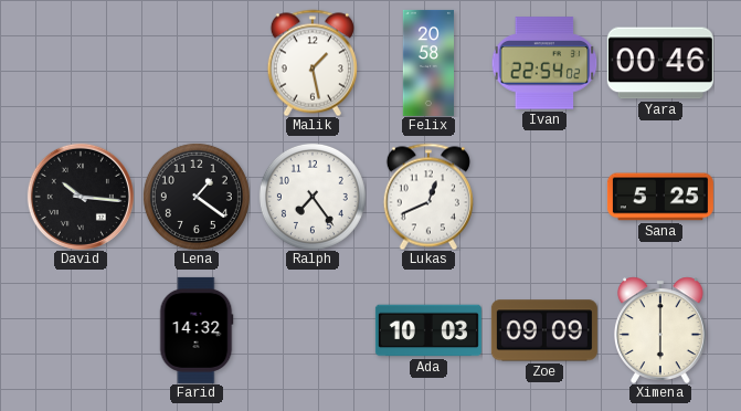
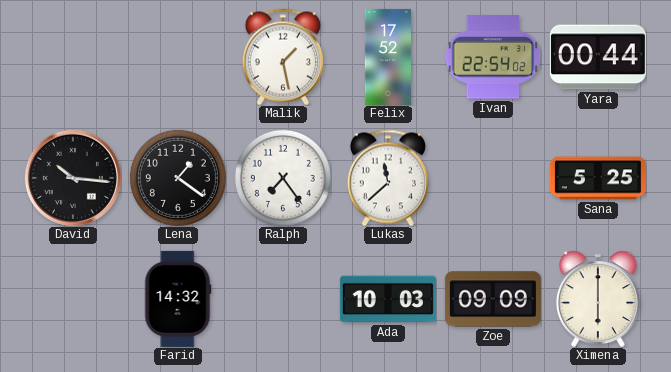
Felix: 20:58 -> 17:52 (387, 57)
Yara: 00:46 -> 00:44 (598, 57)
Lukas: 12:41 -> 11:38 (388, 178)
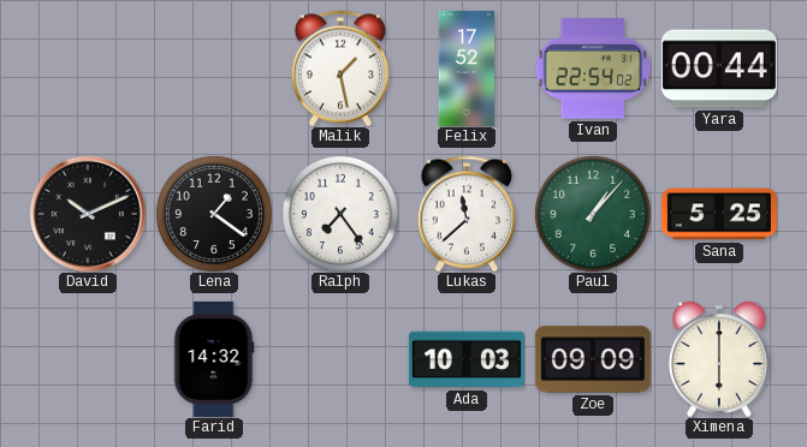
David: 10:16 -> 10:11 (88, 214)
Paul: none -> 1:07 (593, 214)
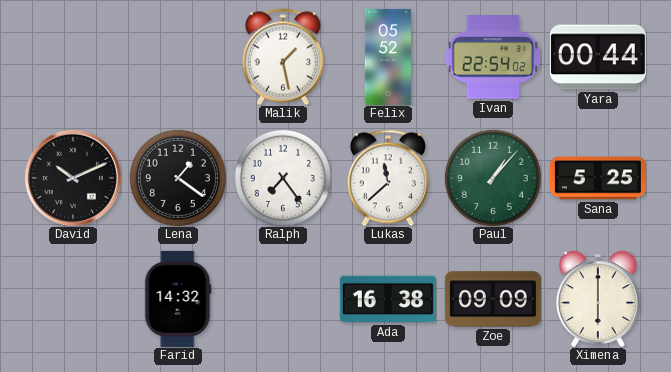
Felix: 17:52 -> 05:52 (387, 57)
Ada: 10:03 -> 16:38 (388, 299)
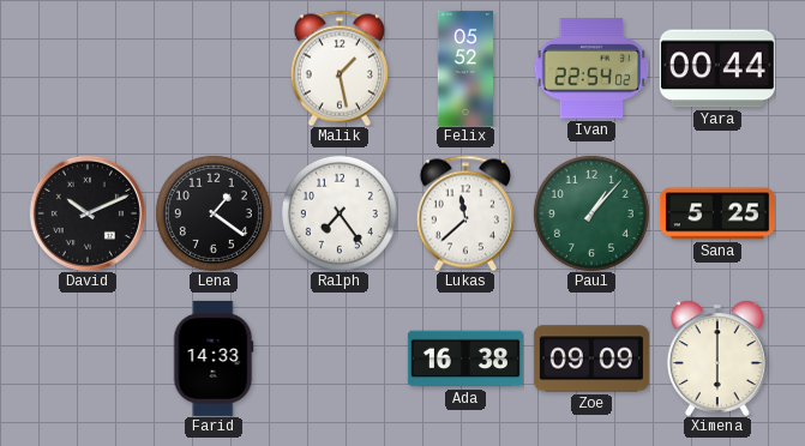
Farid: 14:32 -> 14:33 (214, 358)
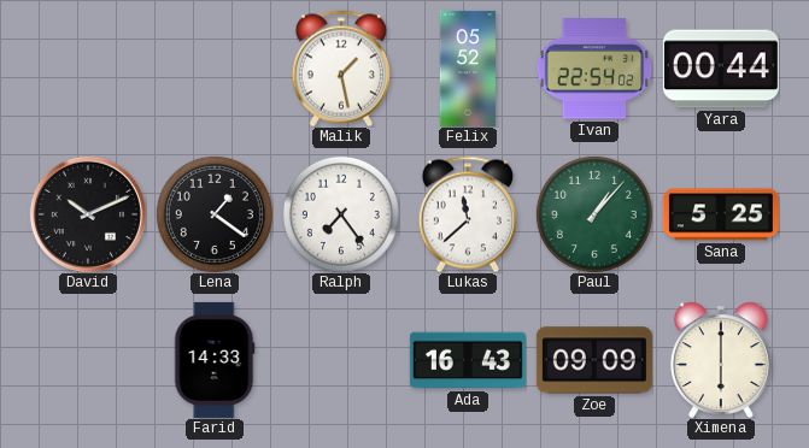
Ada: 16:38 -> 16:43 (468, 360)
